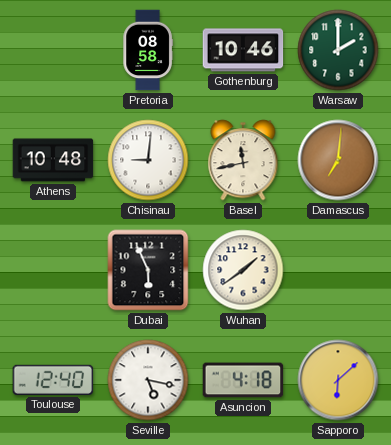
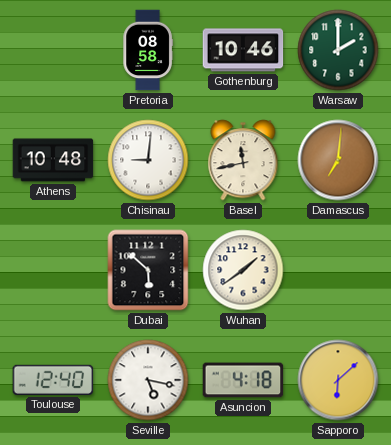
Dubai: 5:56 -> 5:52 (148, 270)
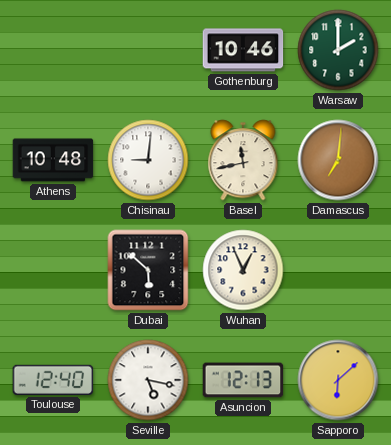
Pretoria: 08:58 -> none (148, 50)
Wuhan: 1:39 -> 12:56 (243, 270)
Asuncion: 4:18 -> 12:13 (243, 380)
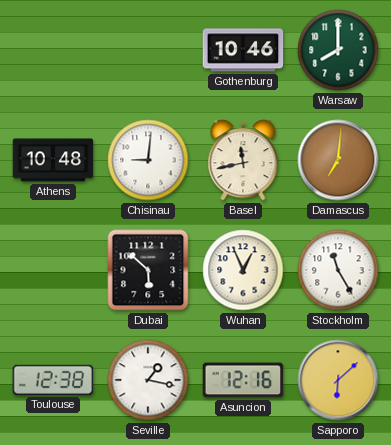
Warsaw: 2:00 -> 8:00 (338, 50)
Stockholm: none -> 11:25 (338, 270)
Toulouse: 12:40 -> 12:38 (53, 380)
Seville: 5:17 -> 1:17 (148, 380)
Asuncion: 12:13 -> 12:16 (243, 380)
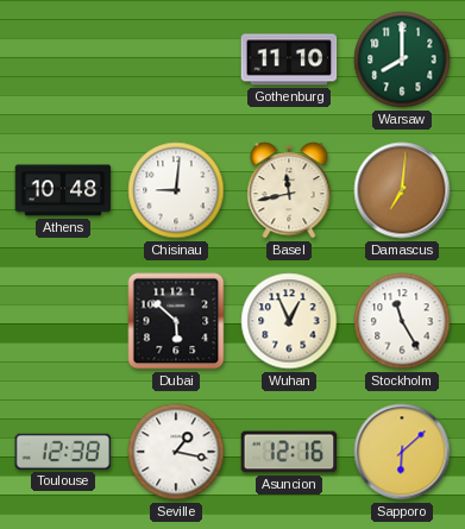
Gothenburg: 10:46 -> 11:10 (289, 59)
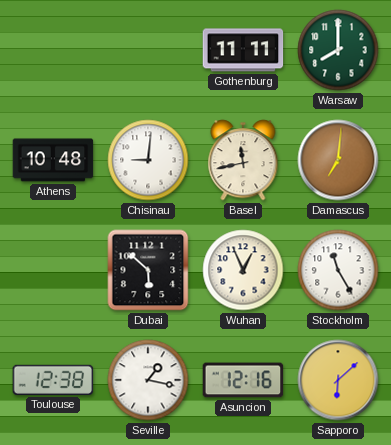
Gothenburg: 11:10 -> 11:11 (243, 50)
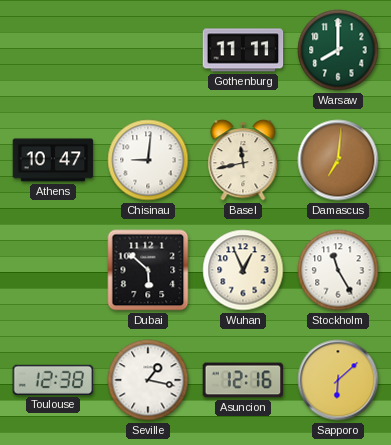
Athens: 10:48 -> 10:47 (53, 160)
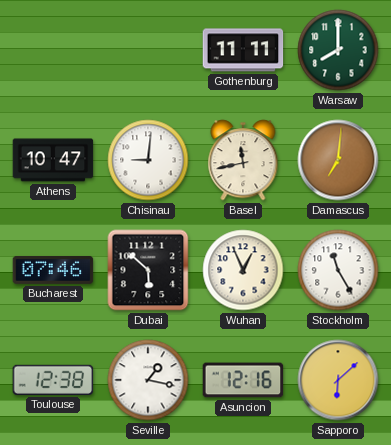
Bucharest: none -> 07:46 (53, 270)
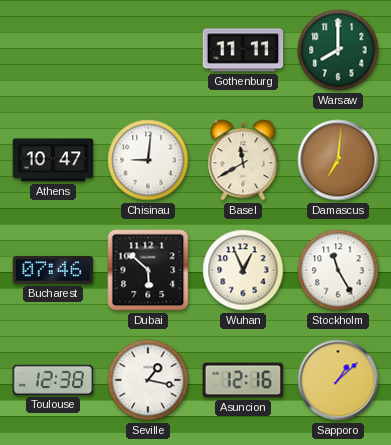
Basel: 11:43 -> 11:40 (243, 160)
Sapporo: 6:08 -> 1:08 (338, 380)
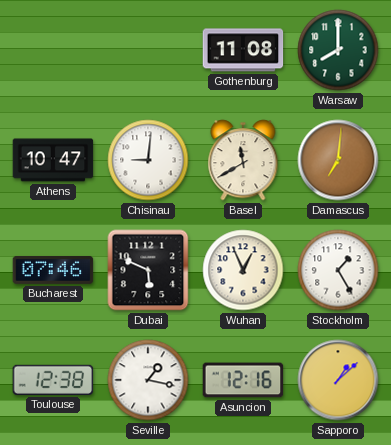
Gothenburg: 11:11 -> 11:08 (243, 50)
Dubai: 5:52 -> 5:49 (148, 270)
Stockholm: 11:25 -> 1:25 (338, 270)
